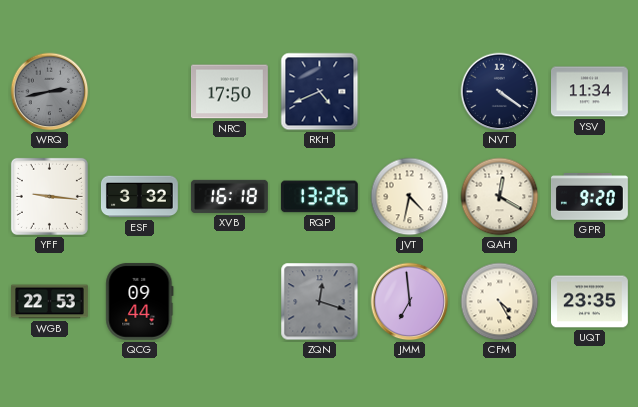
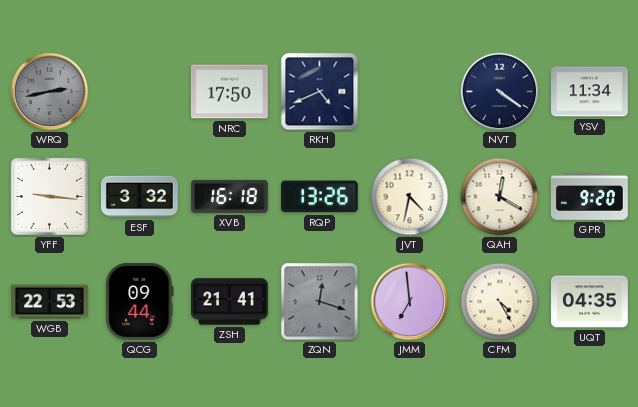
ZSH: none -> 21:41 (230, 302)
UQT: 23:35 -> 04:35 (590, 302)
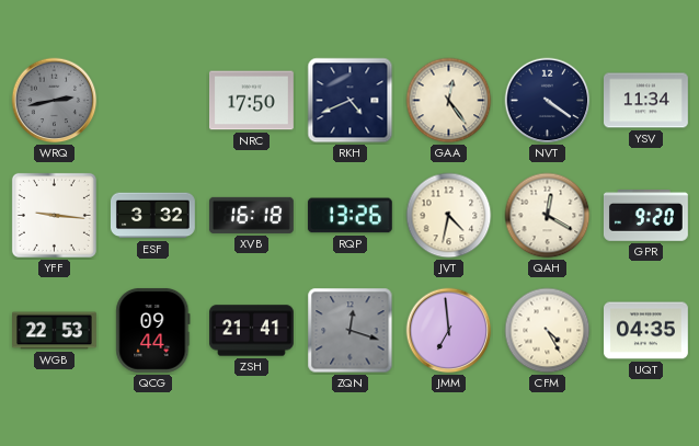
GAA: none -> 12:24 (449, 101)
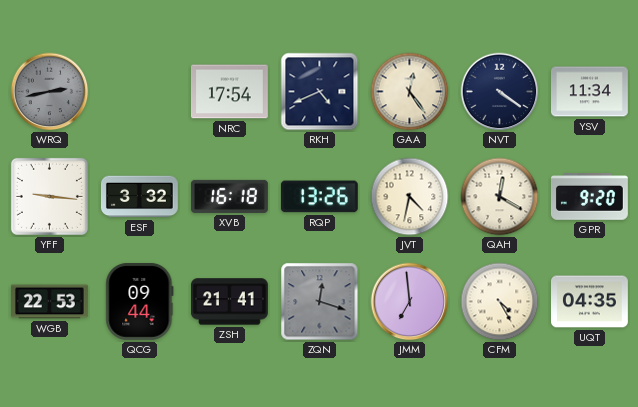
NRC: 17:50 -> 17:54 (230, 92)
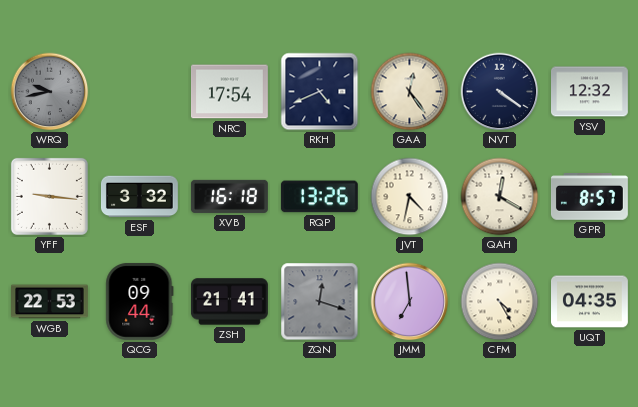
WRQ: 2:43 -> 9:43 (50, 92)
YSV: 11:34 -> 12:32 (590, 92)
GPR: 9:20 -> 8:57 (589, 197)
